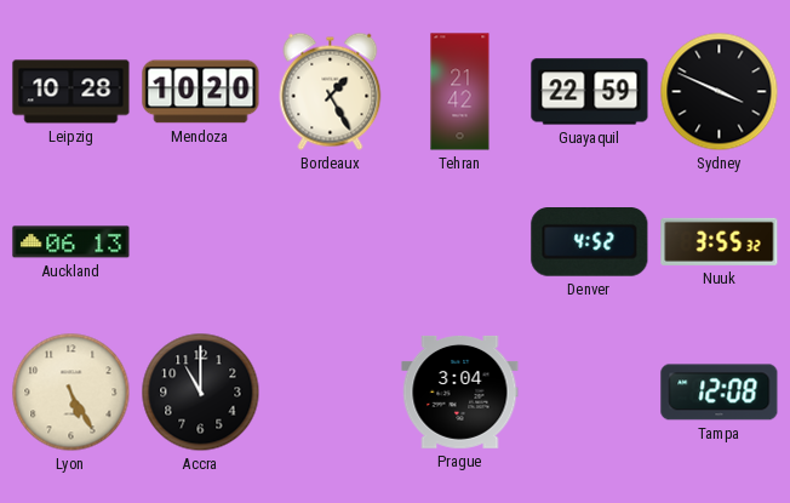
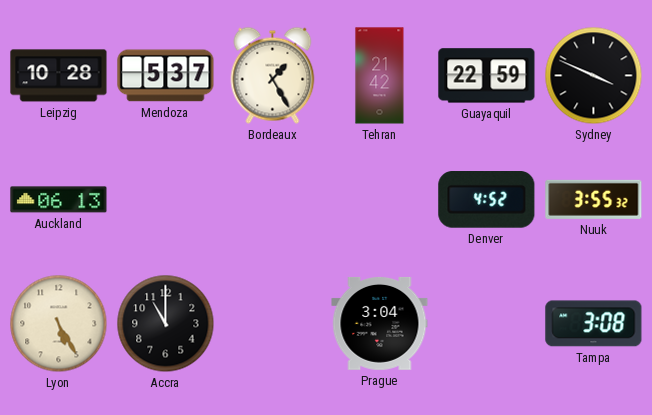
Mendoza: 10:20 -> 5:37 (166, 76)
Tampa: 12:08 -> 3:08 (594, 324)
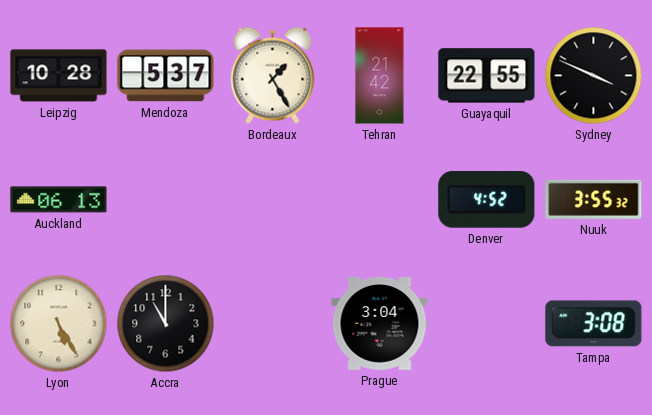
Guayaquil: 22:59 -> 22:55 (487, 76)
